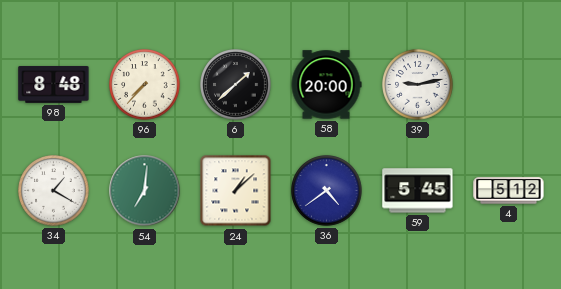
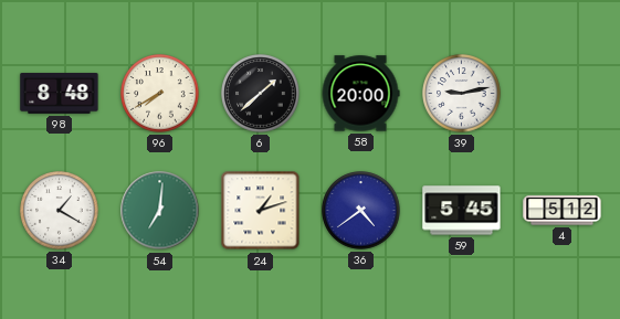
96: 7:37 -> 7:40 (160, 94)
24: 1:08 -> 1:12 (261, 211)
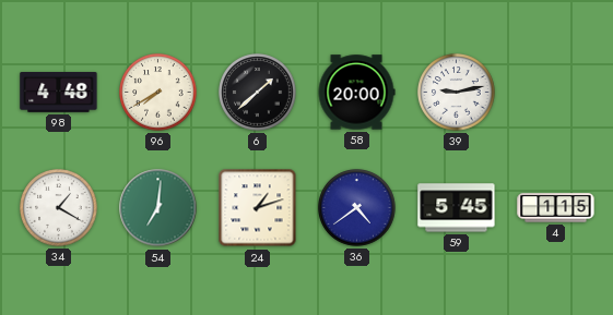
98: 8:48 -> 4:48 (59, 93)
4: 5:12 -> 1:15 (556, 208)
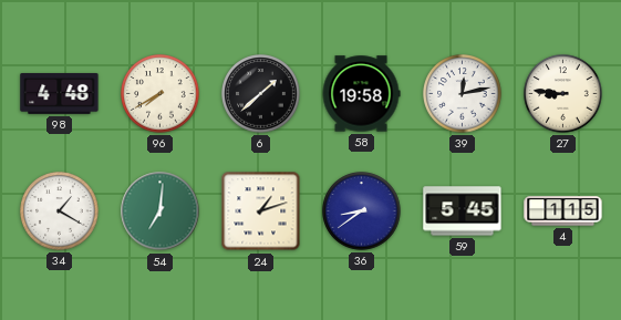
58: 20:00 -> 19:58 (361, 94)
39: 9:13 -> 12:13 (463, 94)
27: none -> 8:46 (563, 94)
36: 4:39 -> 8:39 (362, 211)
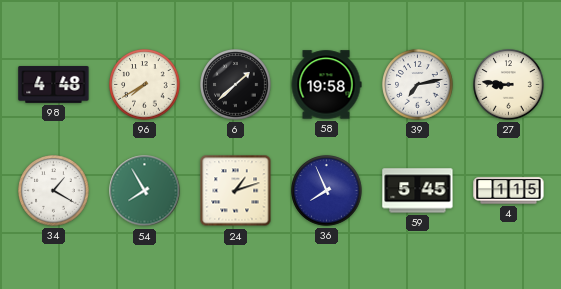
39: 12:13 -> 7:13 (418, 85)
54: 7:01 -> 7:55 (145, 191)
36: 8:39 -> 7:56 (327, 191)
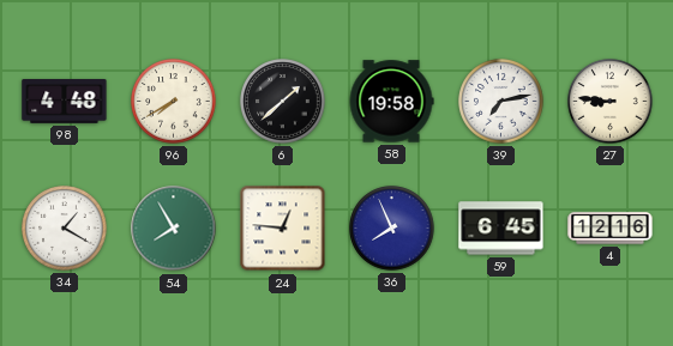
24: 1:12 -> 12:46 (283, 229)
59: 5:45 -> 6:45 (501, 229)
4: 1:15 -> 12:16 (611, 229)
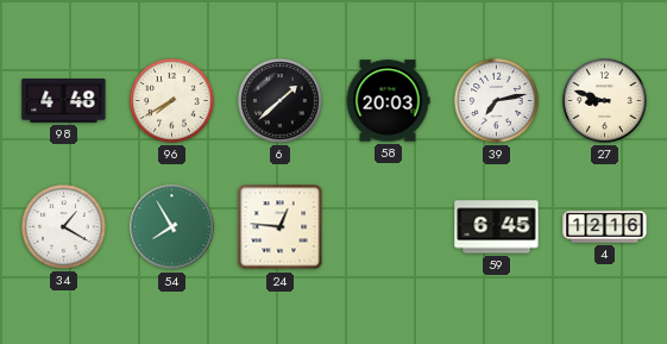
58: 19:58 -> 20:03 (388, 101)
27: 8:46 -> 8:48 (605, 101)
36: 7:56 -> none (392, 229)
